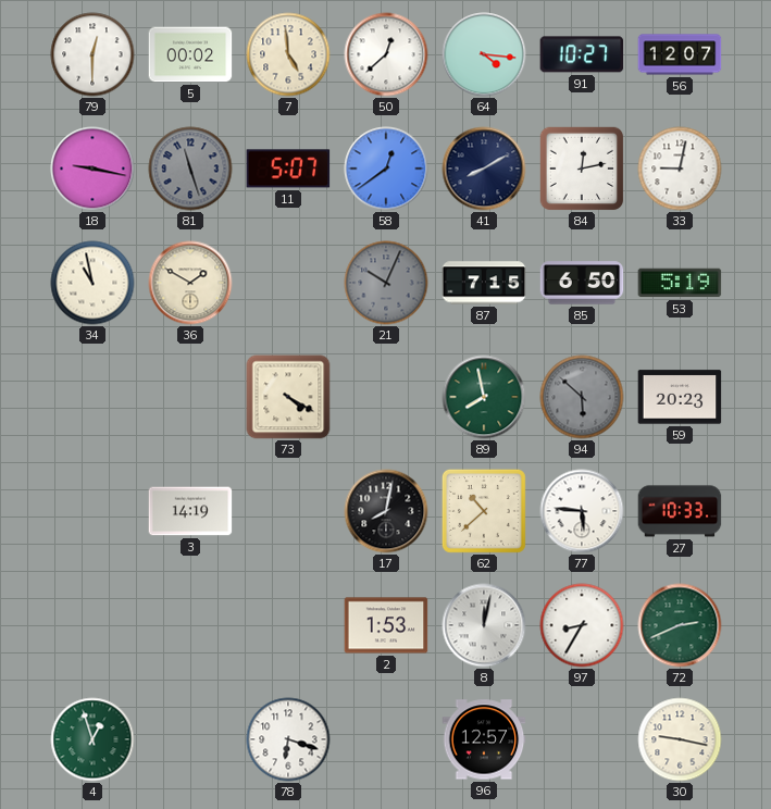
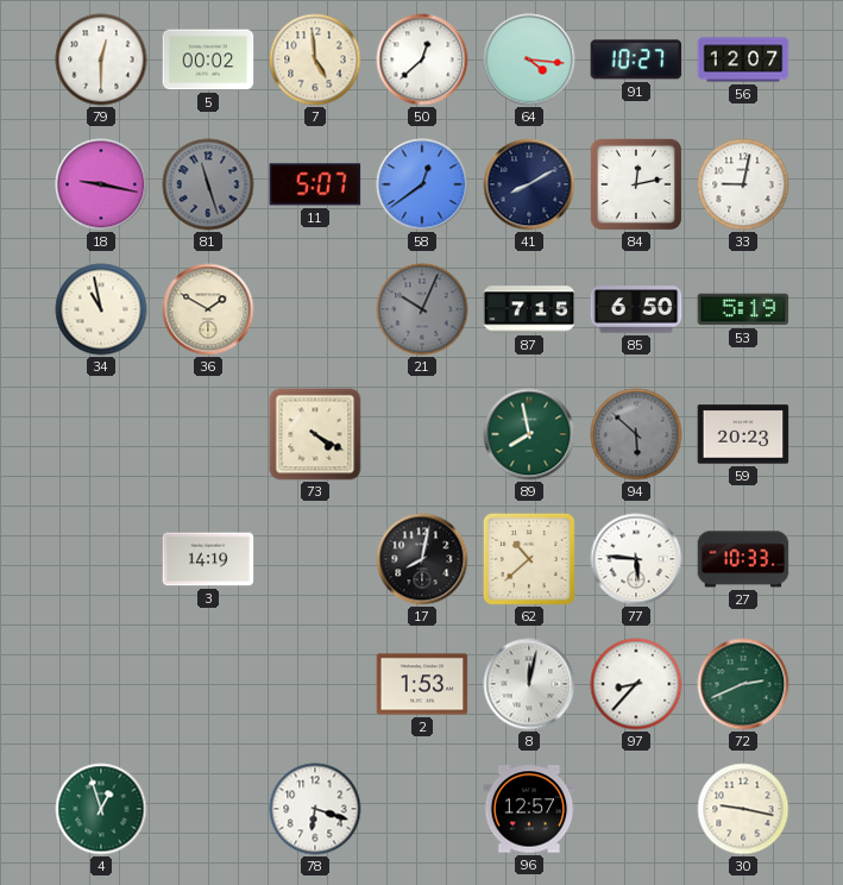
97: 8:35 -> 8:37 (636, 684)
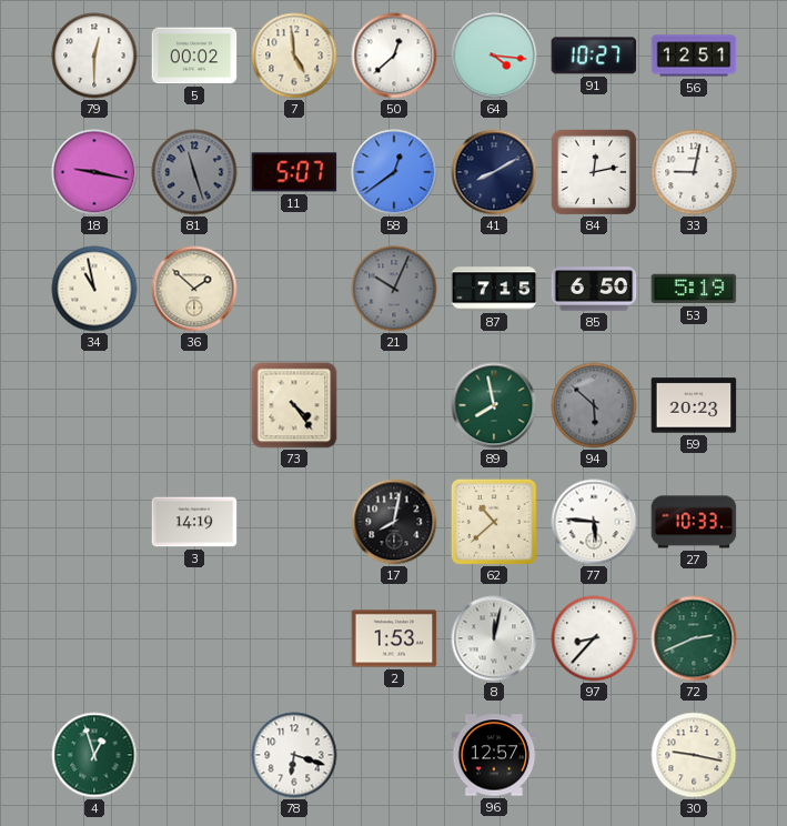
56: 12:07 -> 12:51 (694, 56)
36: 1:50 -> 1:52 (194, 289)
73: 4:20 -> 4:24 (294, 405)
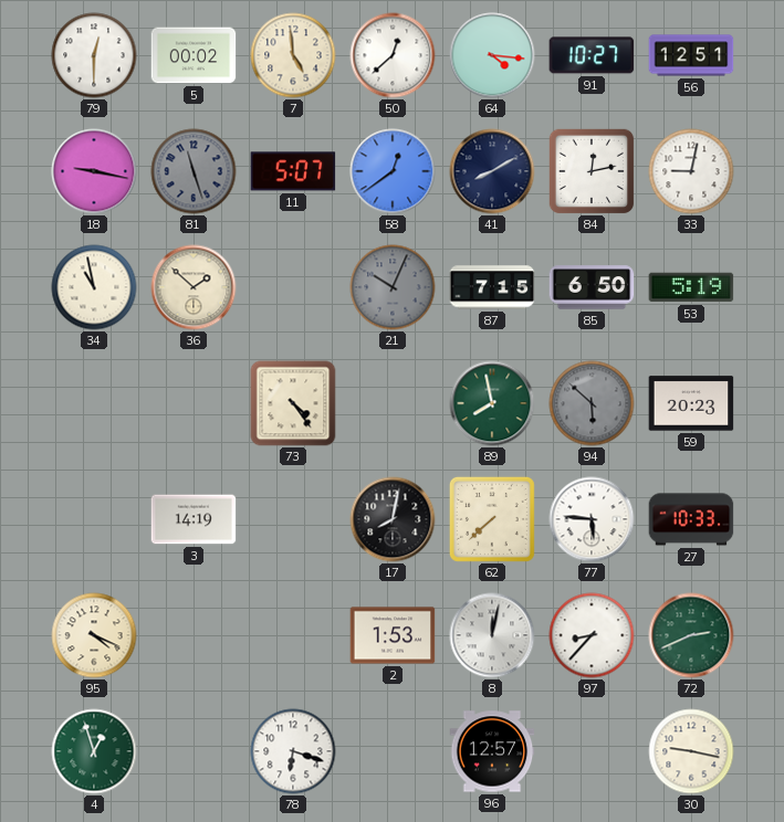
62: 10:38 -> 7:38 (492, 519)
95: none -> 4:19 (94, 635)
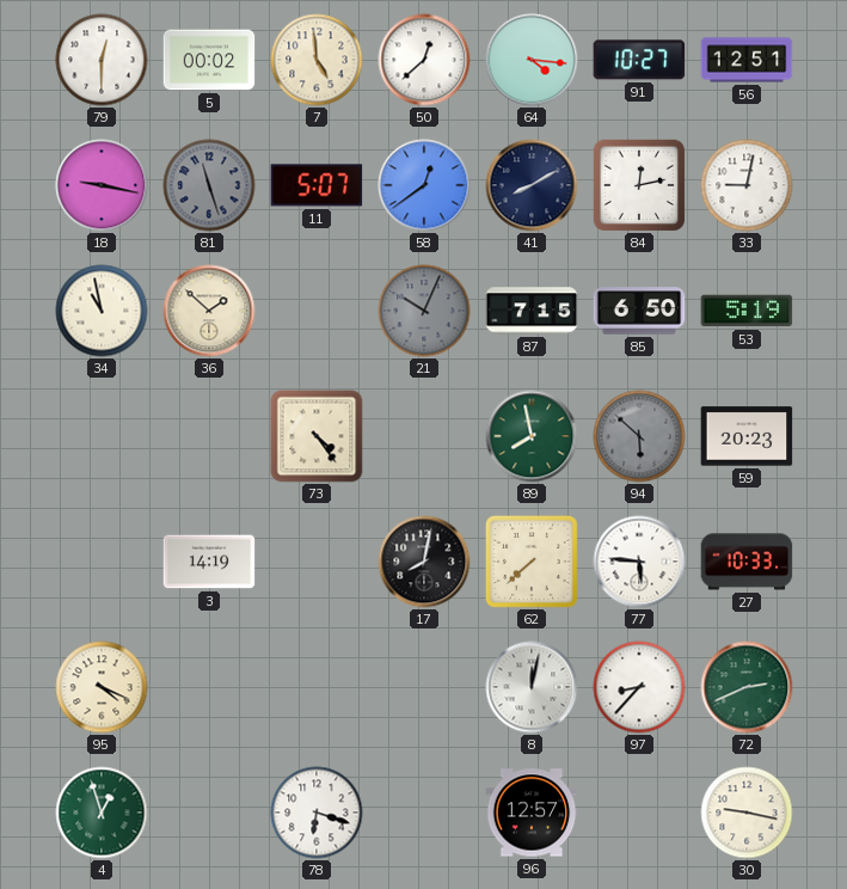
2: 1:53 -> none (393, 635)
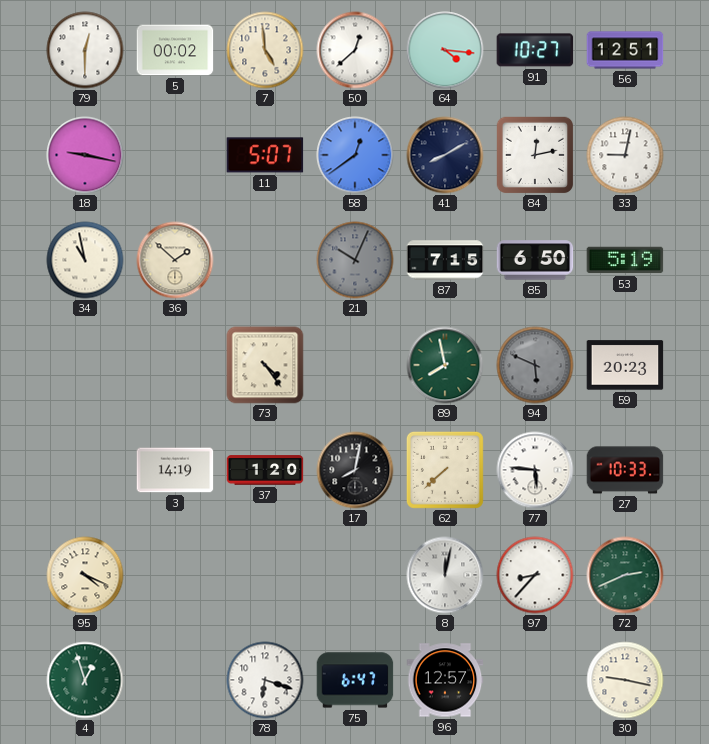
81: 11:27 -> none (209, 185)
94: 5:52 -> 5:49 (535, 365)
37: none -> 1:20 (265, 470)
75: none -> 6:47 (355, 680)
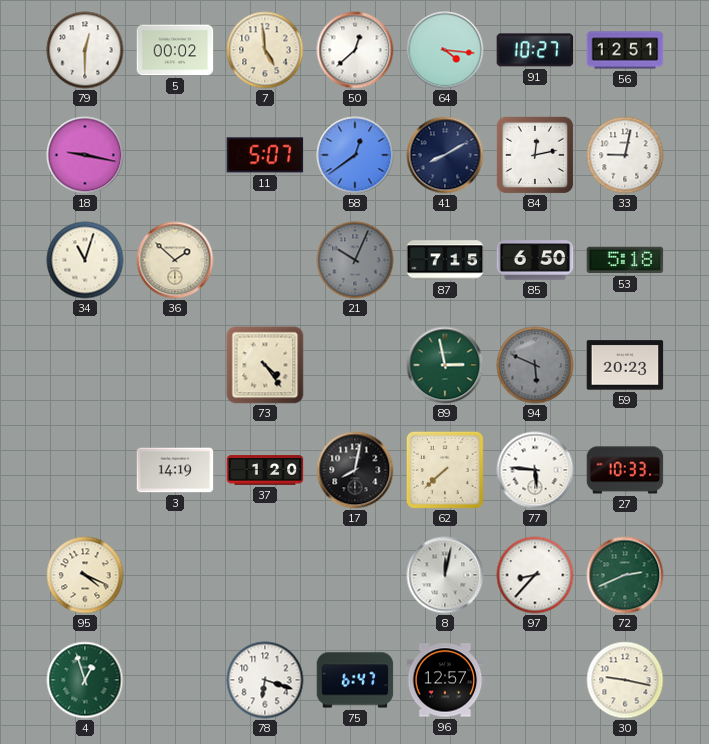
34: 10:58 -> 11:03 (85, 260)
53: 5:19 -> 5:18 (625, 260)
89: 7:58 -> 2:58 (445, 365)
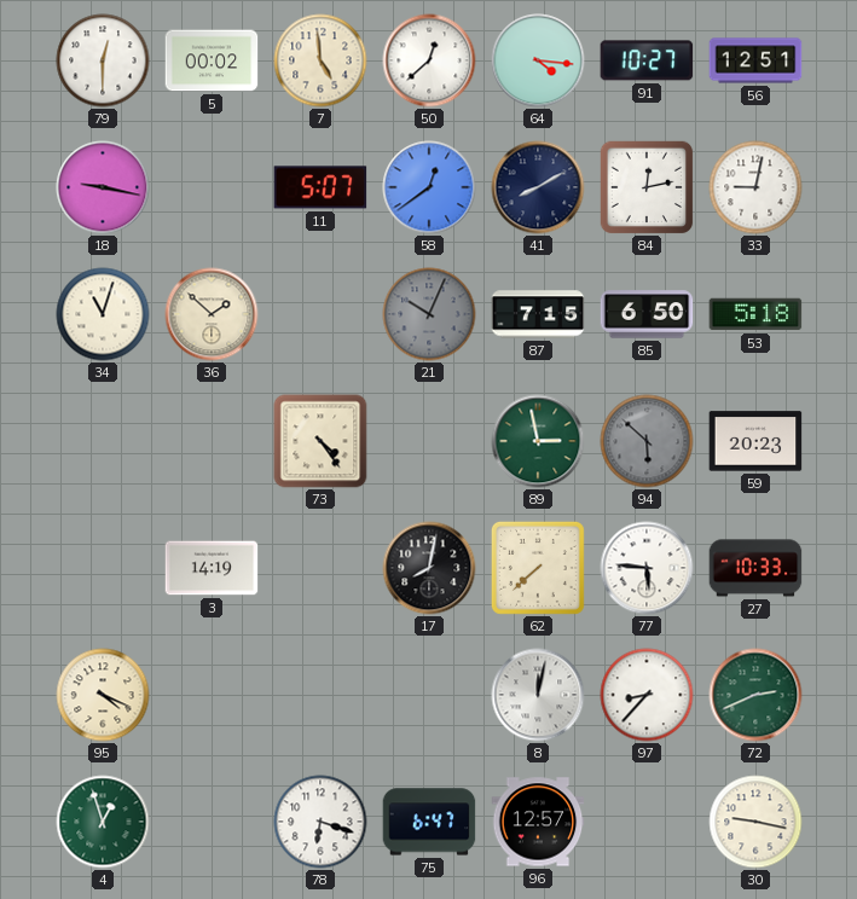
94: 5:49 -> 5:52 (647, 441)
37: 1:20 -> none (265, 470)
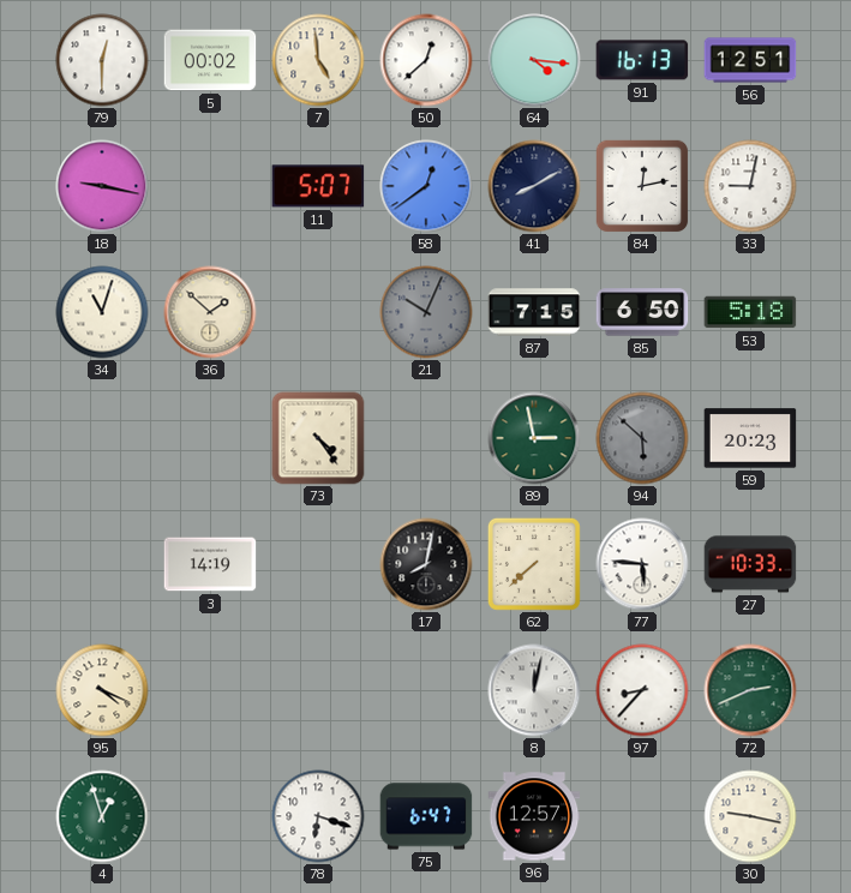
91: 10:27 -> 16:13 (642, 60)
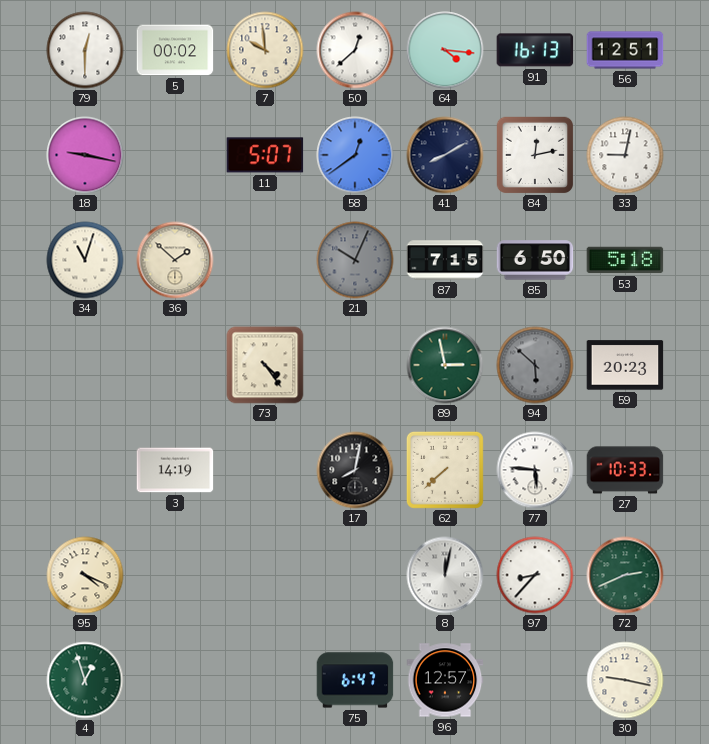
7: 4:59 -> 9:59 (265, 50)
78: 6:18 -> none (318, 816)
